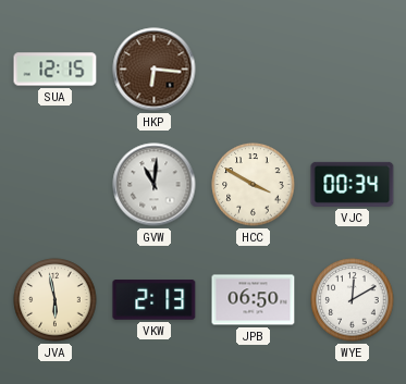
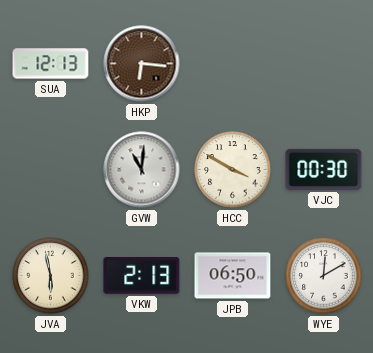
SUA: 12:15 -> 12:13 (51, 64)
VJC: 00:34 -> 00:30 (324, 169)
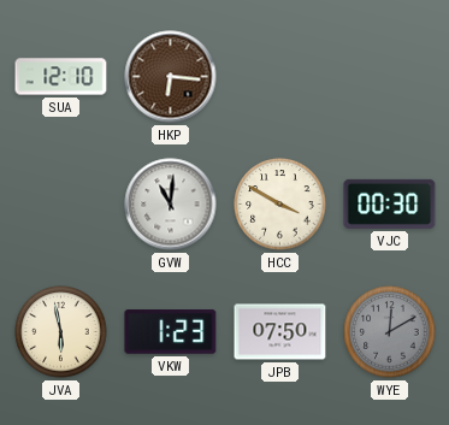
SUA: 12:13 -> 12:10 (61, 77)
VKW: 2:13 -> 1:23 (171, 332)
JPB: 06:50 -> 07:50 (280, 332)
WYE dial: white -> grey (390, 332)
